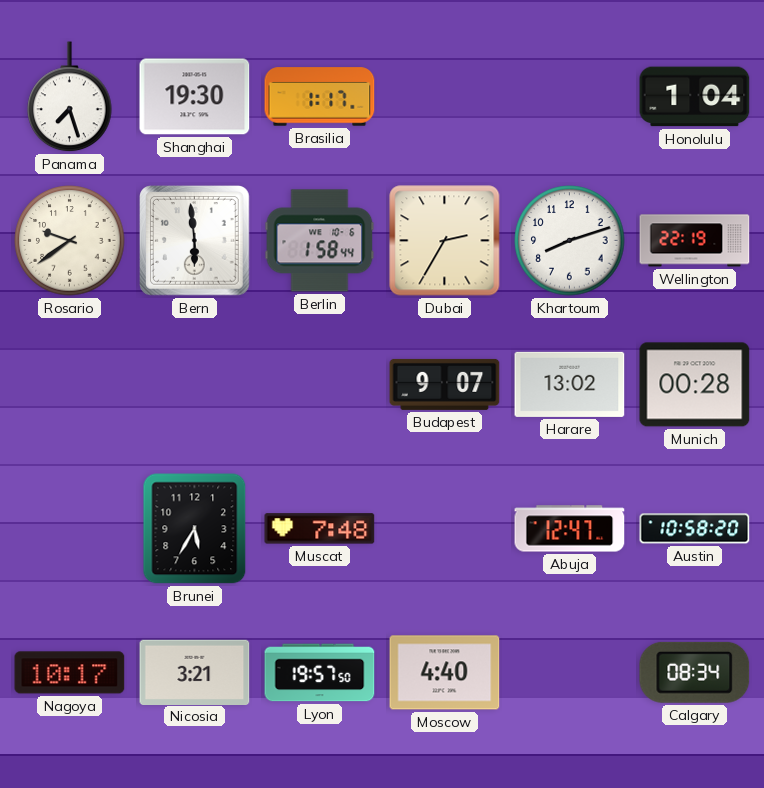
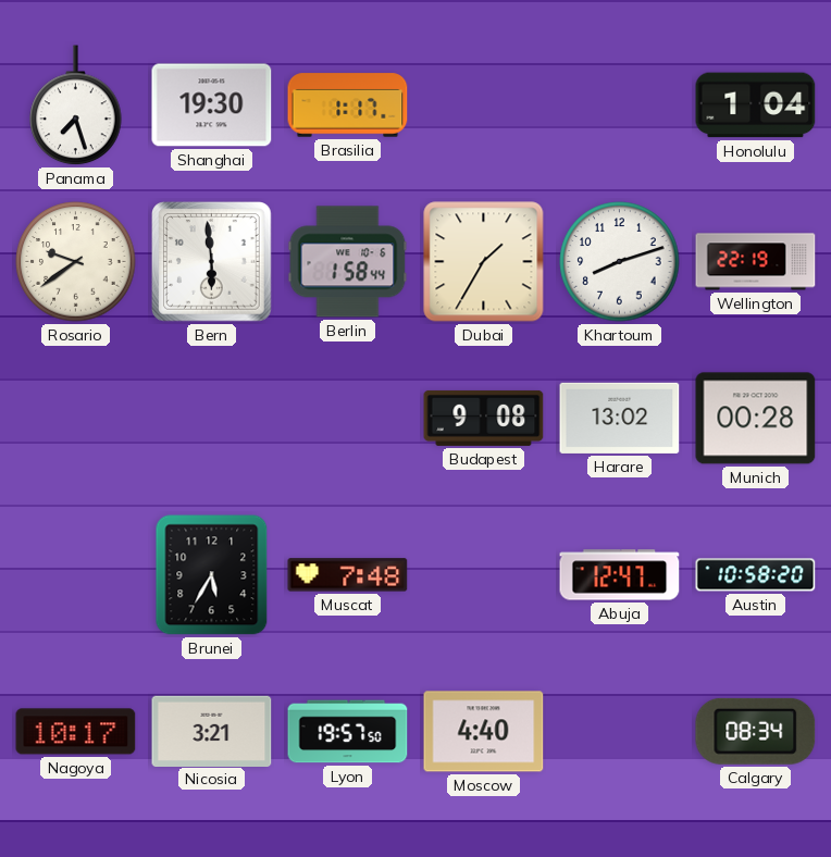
Dubai: 2:35 -> 1:35 (484, 262)
Budapest: 9:07 -> 9:08 (484, 418)
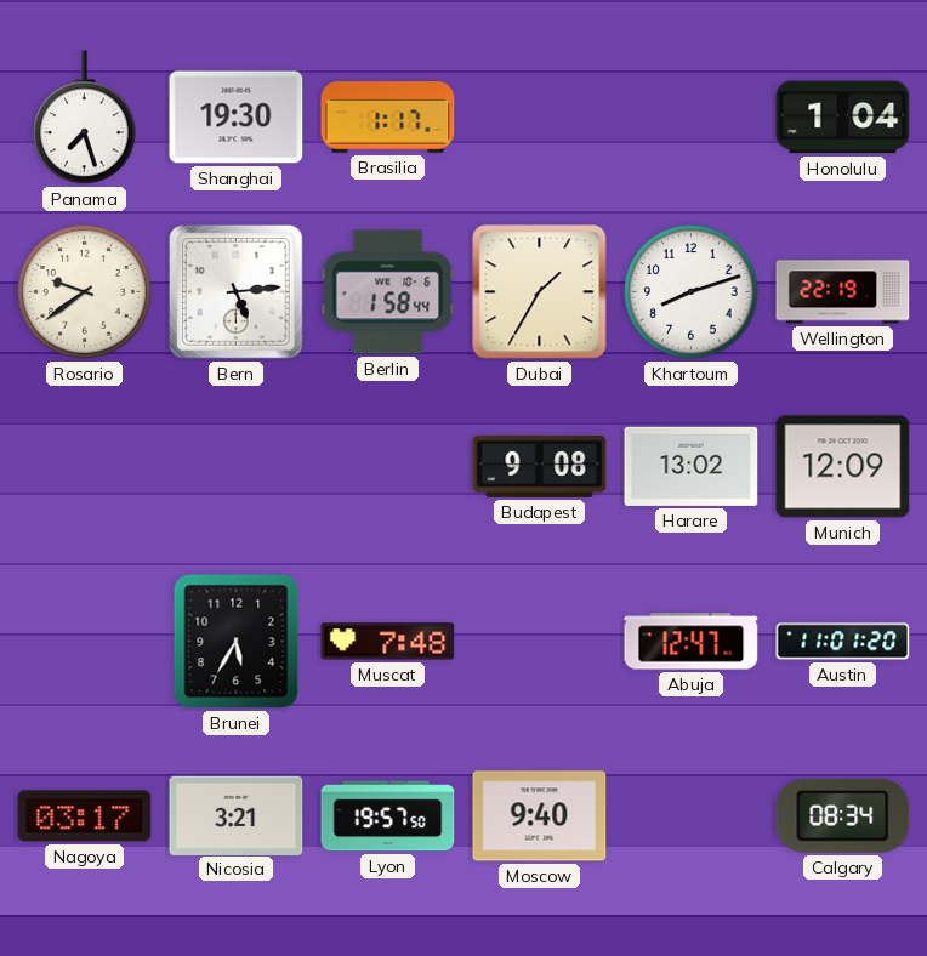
Bern: 5:59 -> 5:14 (237, 292)
Munich: 00:28 -> 12:09 (843, 467)
Austin: 10:58 -> 11:01 (843, 642)
Nagoya: 10:17 -> 03:17 (85, 816)
Moscow: 4:40 -> 9:40 (540, 816)
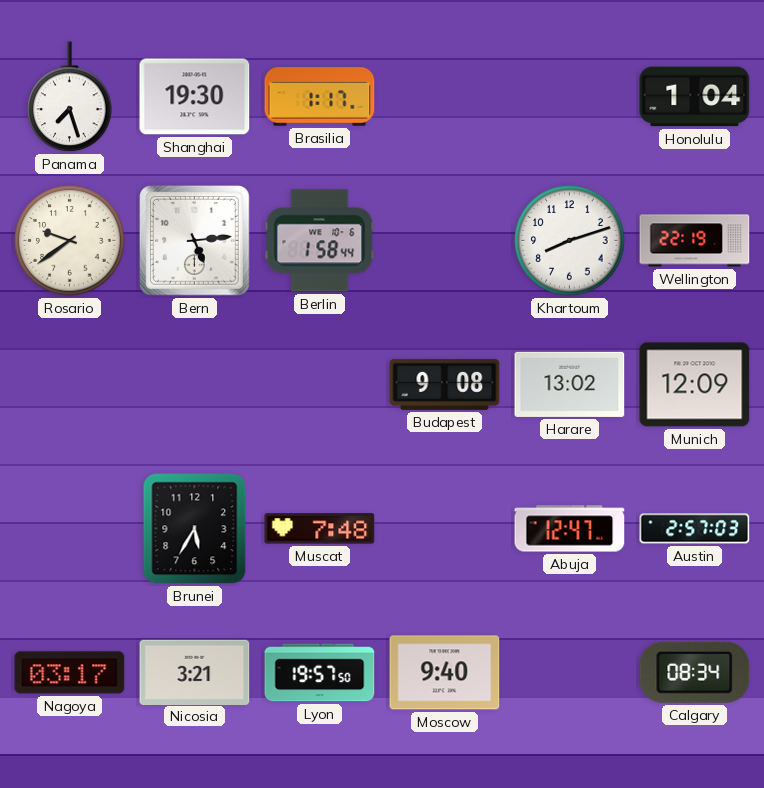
Dubai: 1:35 -> none (540, 292)
Austin: 11:01 -> 2:57 (695, 529)
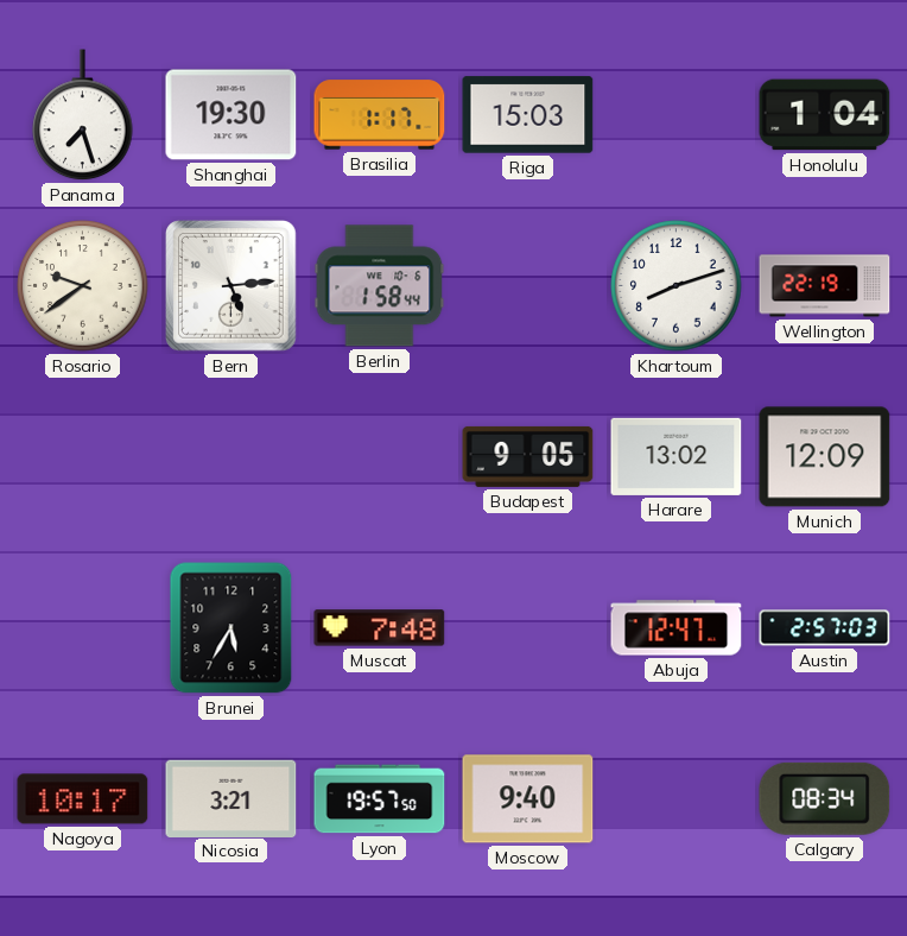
Riga: none -> 15:03 (528, 115)
Budapest: 9:08 -> 9:05 (528, 456)
Nagoya: 03:17 -> 10:17 (83, 799)
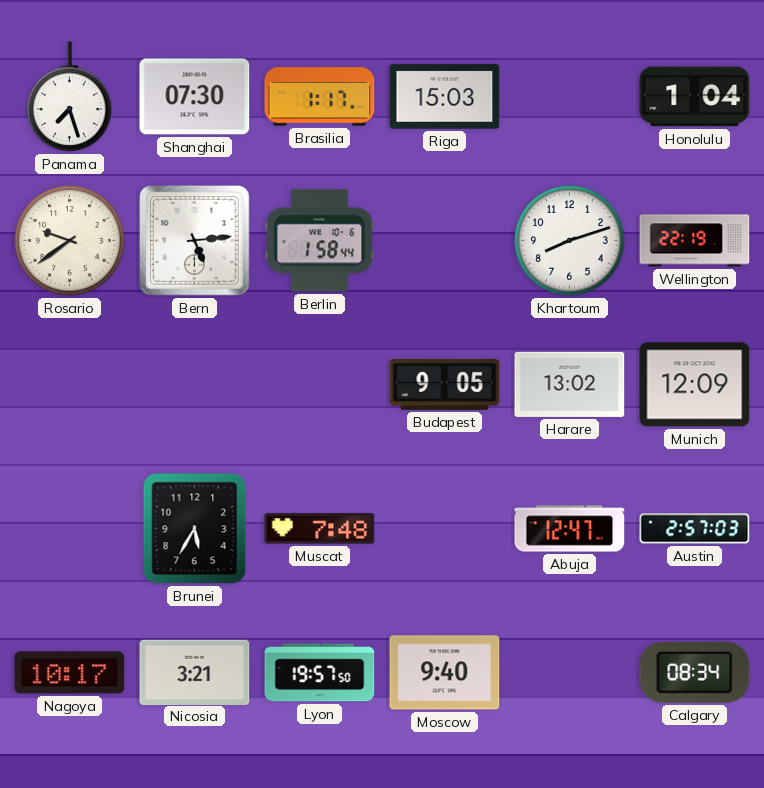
Shanghai: 19:30 -> 07:30 (195, 97)
